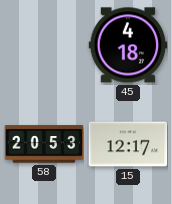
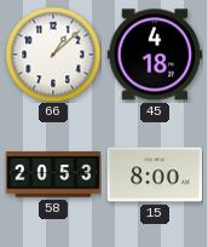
66: none -> 1:08 (53, 54)
15: 12:17 -> 8:00 (155, 174)
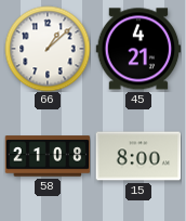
45: 4:18 -> 4:21 (138, 49)
58: 20:53 -> 21:08 (48, 156)
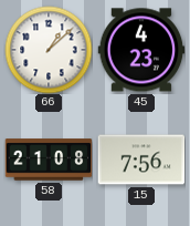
45: 4:21 -> 4:23 (141, 50)
15: 8:00 -> 7:56 (141, 160)
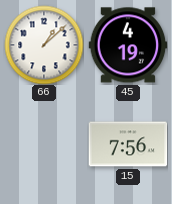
45: 4:23 -> 4:19 (128, 45)
58: 21:08 -> none (49, 160)
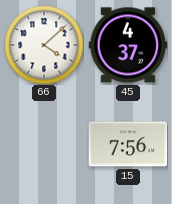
66: 1:08 -> 4:08 (44, 45)
45: 4:19 -> 4:37 (128, 45)
